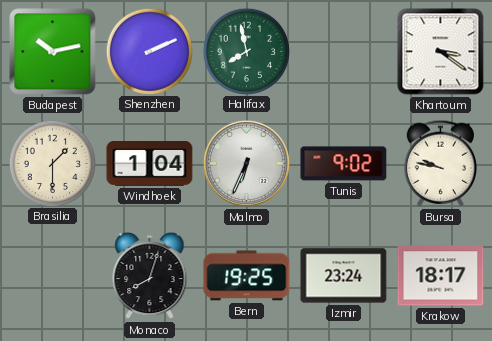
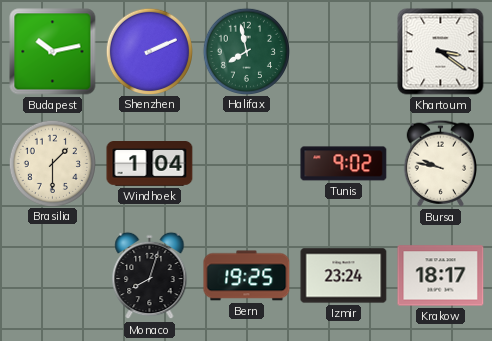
Malmo: 6:34 -> none (246, 163)
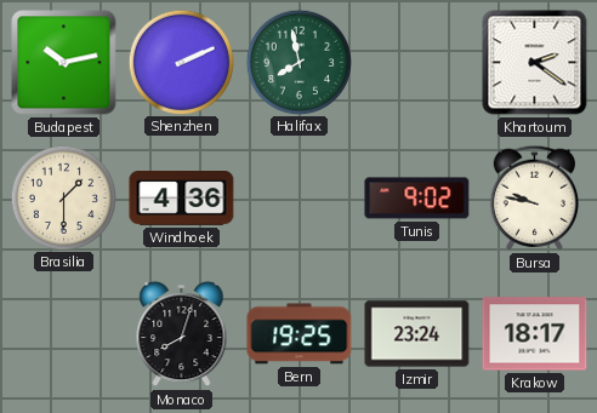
Khartoum: 3:21 -> 2:21 (535, 63)
Windhoek: 1:04 -> 4:36 (182, 199)
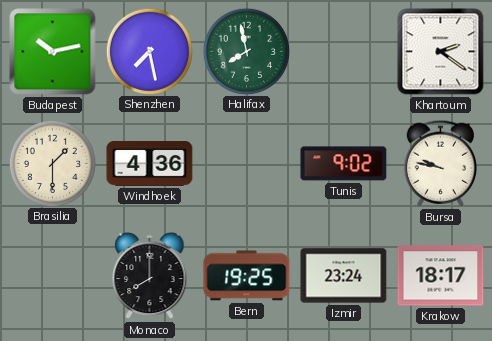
Shenzhen: 2:11 -> 7:28 (149, 51)
Monaco: 8:03 -> 8:00 (150, 276)
